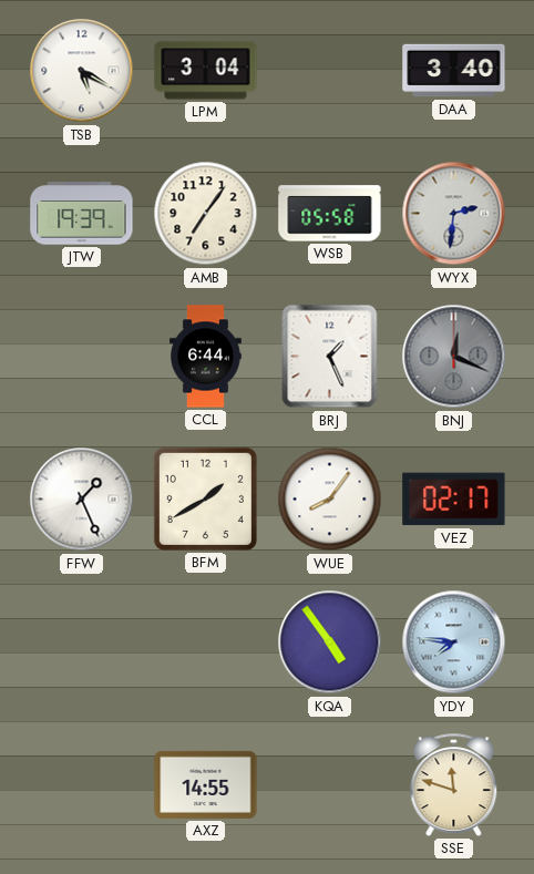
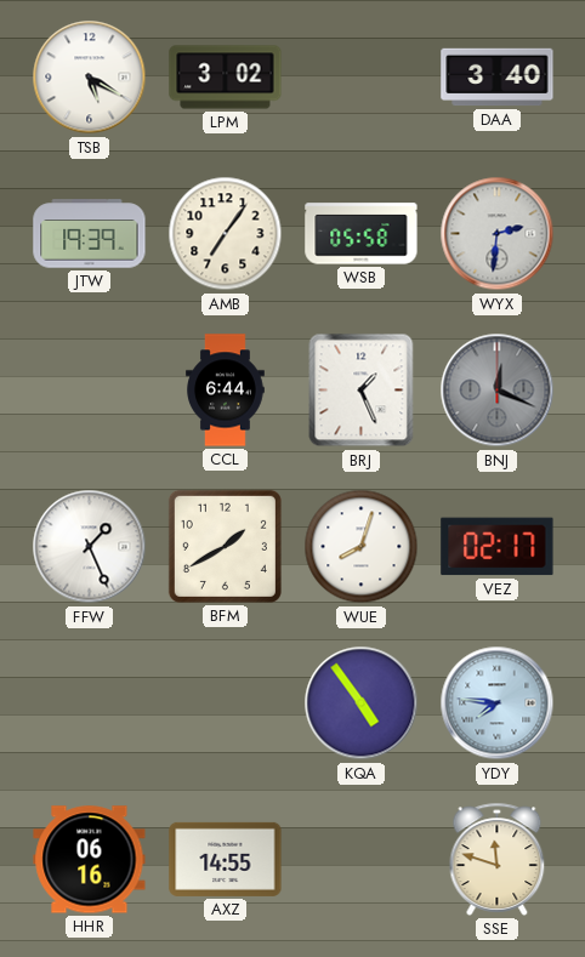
LPM: 3:04 -> 3:02 (226, 78)
WUE: 8:06 -> 8:03 (362, 547)
HHR: none -> 06:16 (90, 860)
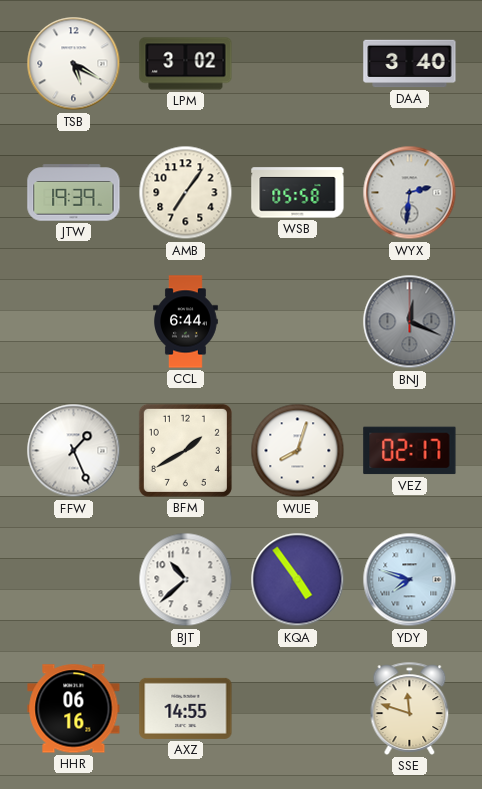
BRJ: 1:26 -> none (362, 391)
BJT: none -> 10:38 (186, 580)
YDY: 7:46 -> 7:48 (410, 580)
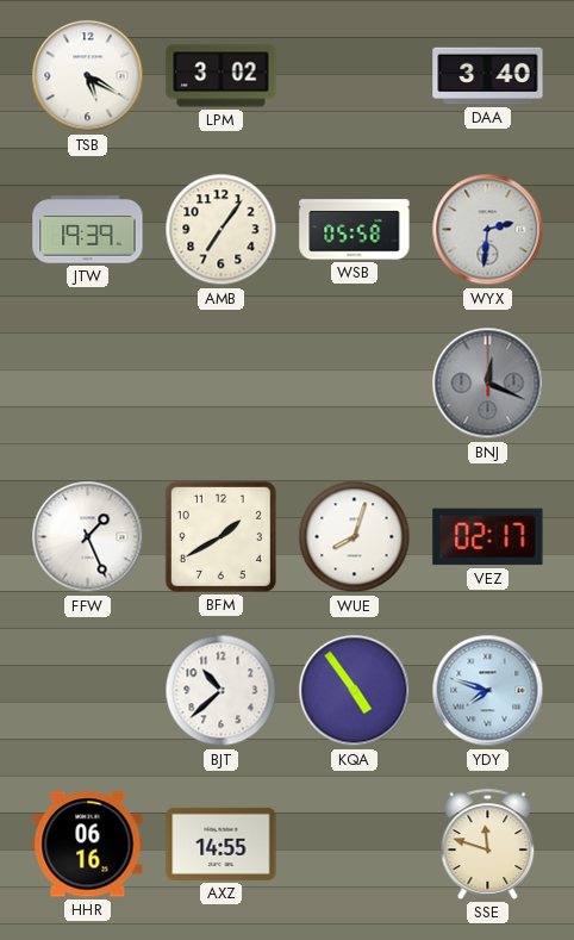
CCL: 6:44 -> none (186, 322)
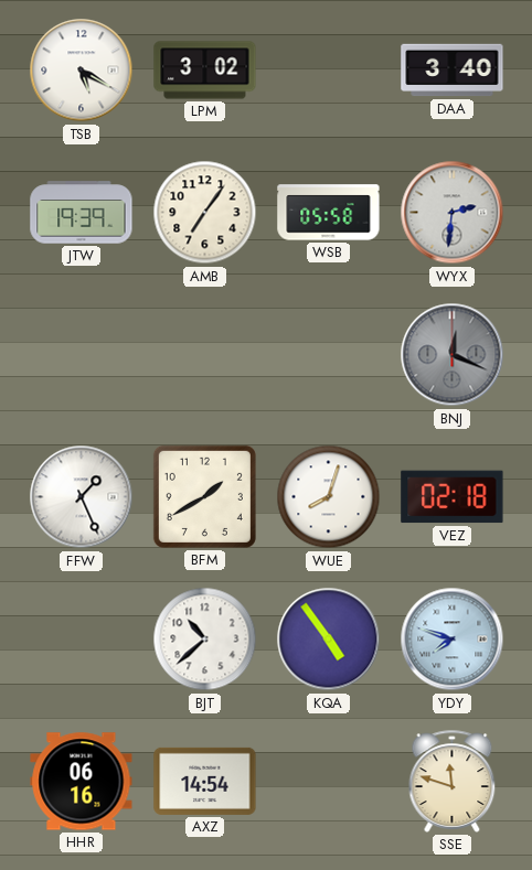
VEZ: 02:17 -> 02:18 (453, 497)
AXZ: 14:55 -> 14:54 (205, 781)
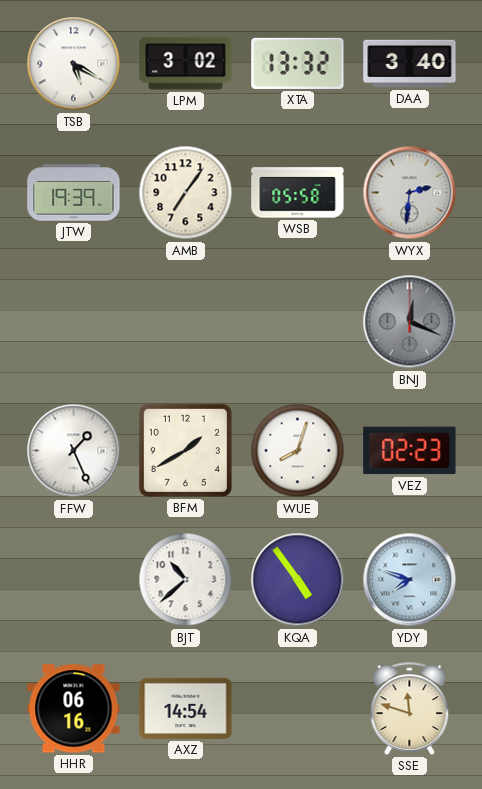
XTA: none -> 13:32 (298, 63)
VEZ: 02:18 -> 02:23 (410, 451)
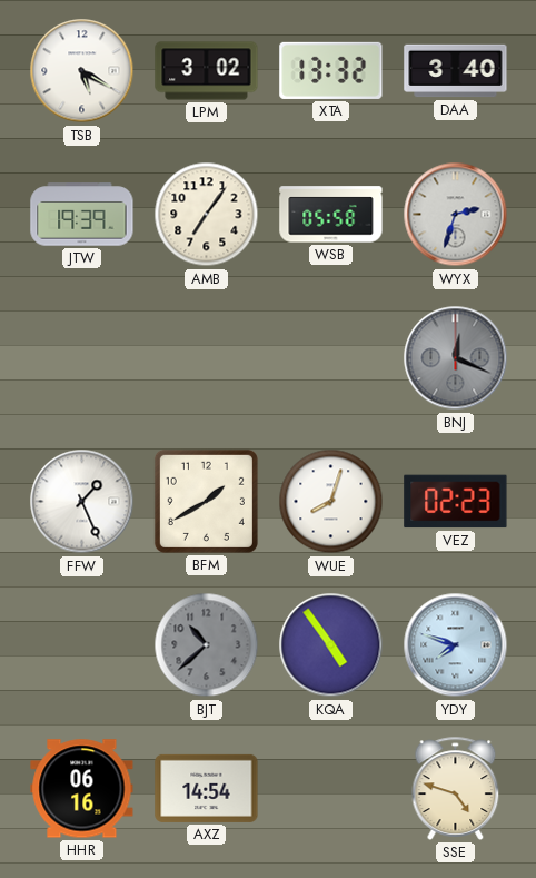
WYX: 2:31 -> 2:33 (456, 215)
BJT dial: white -> grey (207, 645)
SSE: 11:48 -> 4:48 (456, 788)
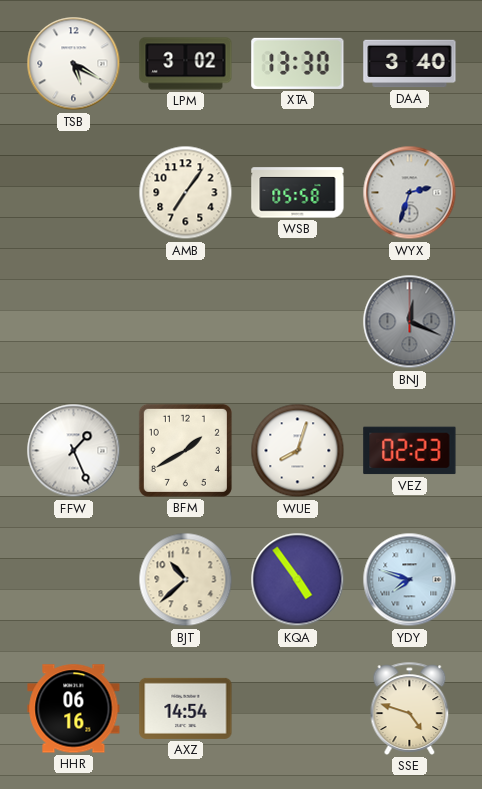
XTA: 13:32 -> 13:30 (298, 63)
JTW: 19:39 -> none (82, 215)
BJT dial: grey -> cream (186, 580)
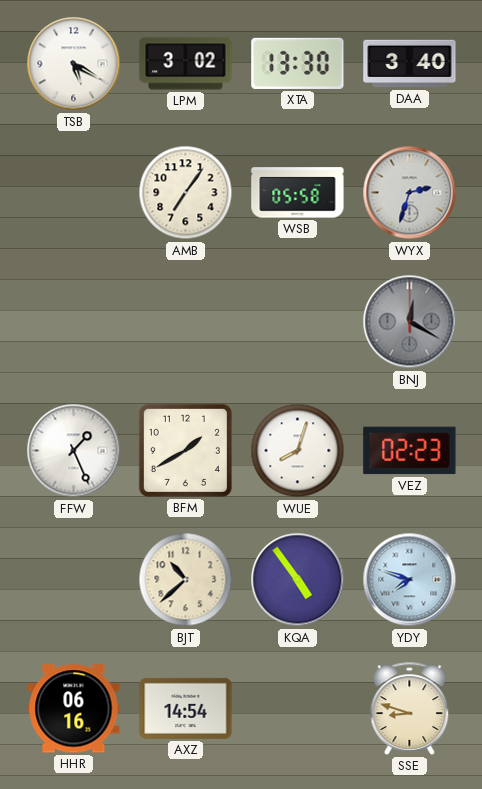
BNJ: 12:19 -> 12:20 (410, 322)
SSE: 4:48 -> 8:48 (410, 708)
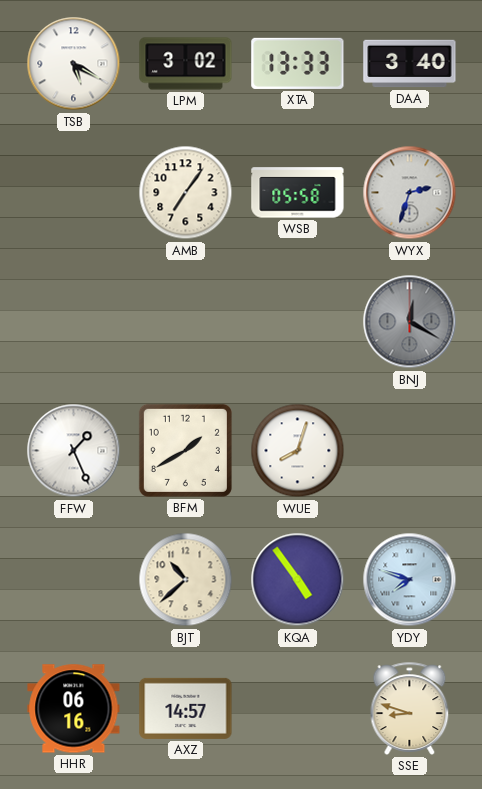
XTA: 13:30 -> 13:33 (298, 63)
VEZ: 02:23 -> none (410, 451)
AXZ: 14:54 -> 14:57 (186, 708)
